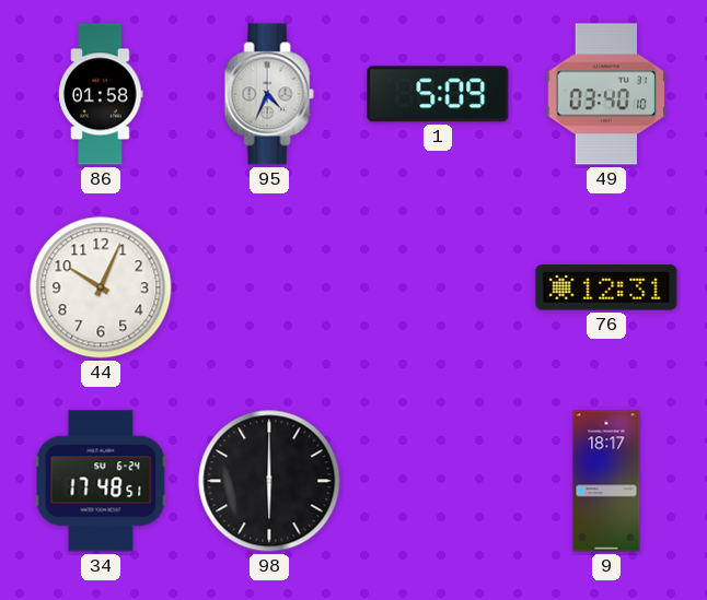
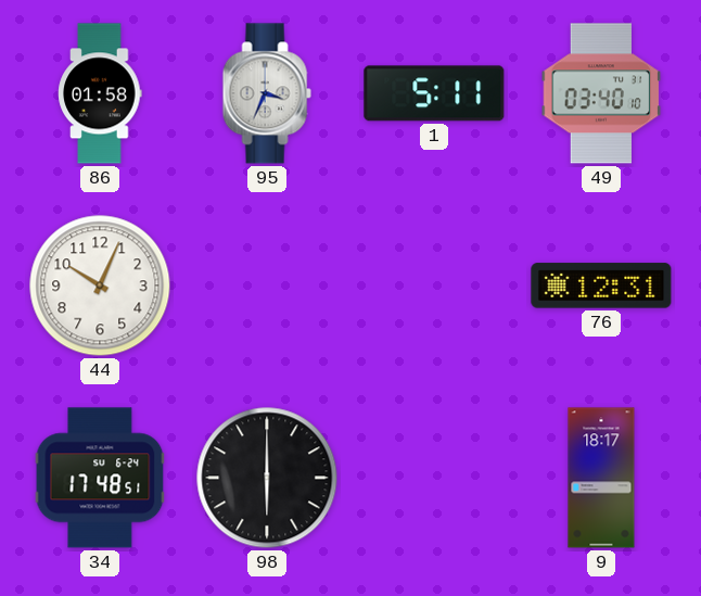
95: 4:34 -> 3:34 (267, 93)
1: 5:09 -> 5:11 (434, 93)
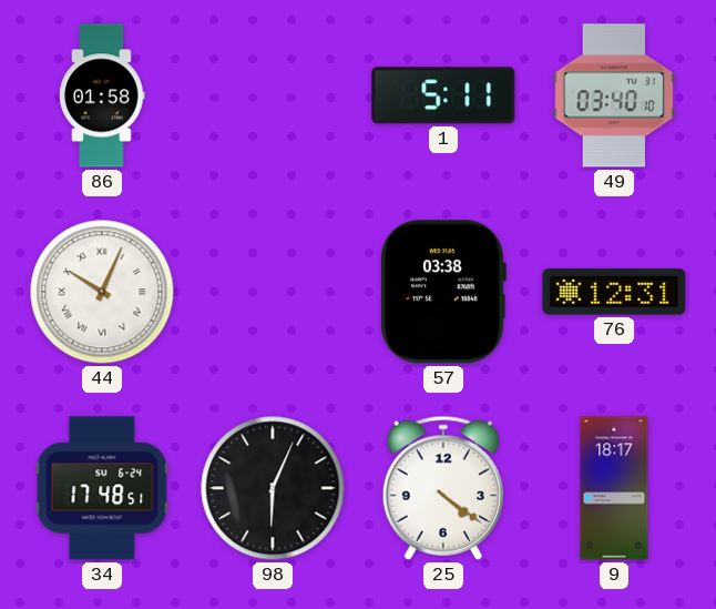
95: 3:34 -> none (267, 93)
44 numerals: Arabic -> Roman (102, 292)
57: none -> 03:38 (443, 292)
98: 6:00 -> 6:04 (273, 488)
25: none -> 4:21 (443, 488)
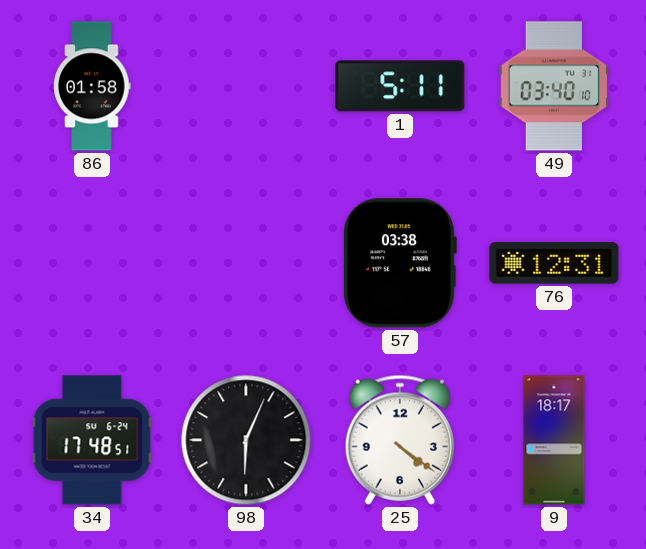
44: 10:04 -> none (102, 292)
